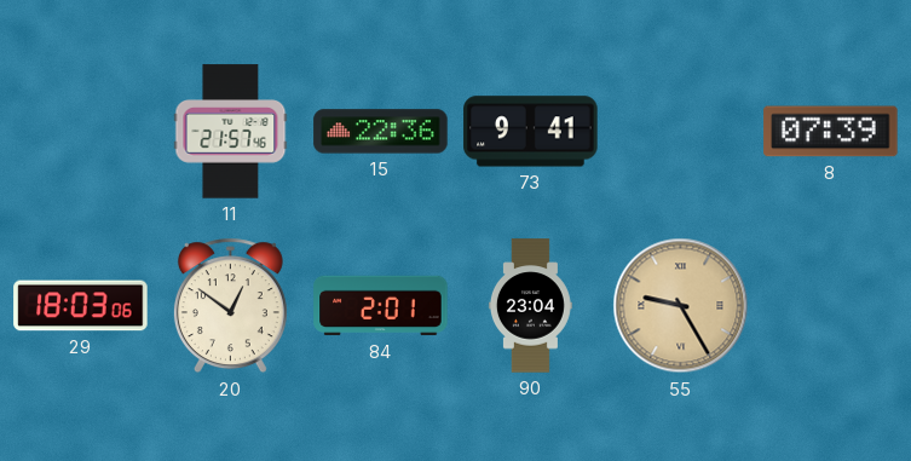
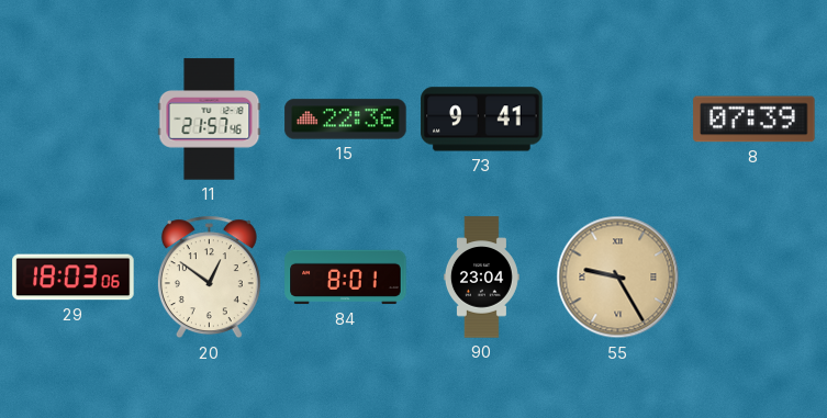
84: 2:01 -> 8:01 (346, 278)
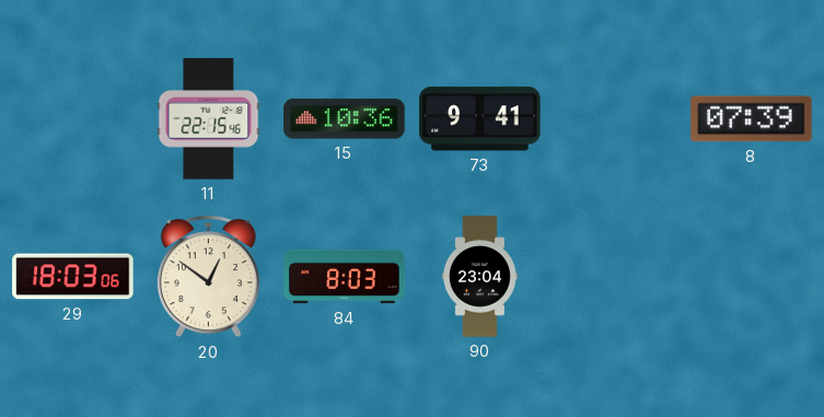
11: 21:57 -> 22:15 (209, 119)
15: 22:36 -> 10:36 (345, 119)
84: 8:01 -> 8:03 (345, 277)
55: 9:25 -> none (618, 278)
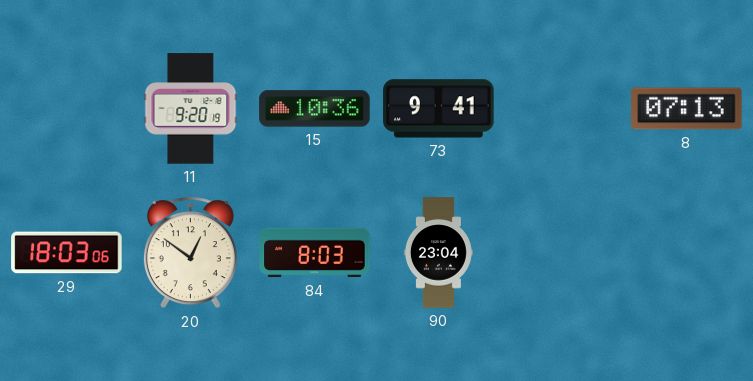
11: 22:15 -> 9:20 (191, 109)
8: 07:39 -> 07:13 (687, 109)
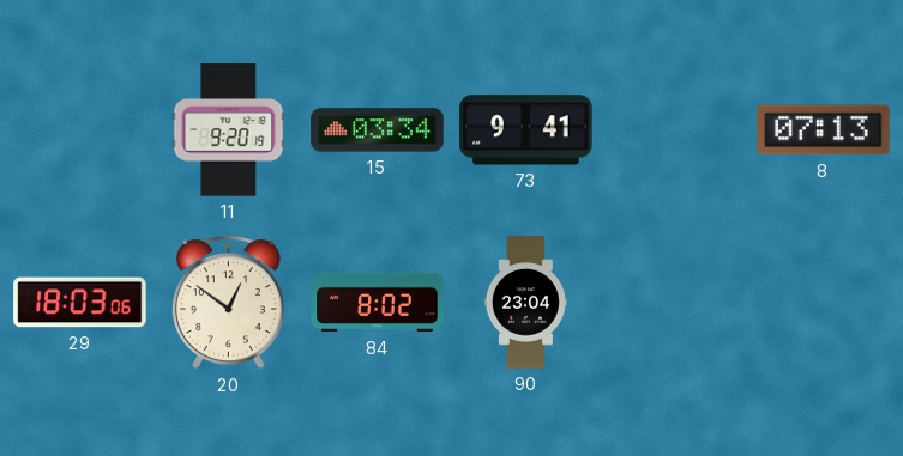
15: 10:36 -> 03:34 (378, 130)
84: 8:03 -> 8:02 (378, 303)
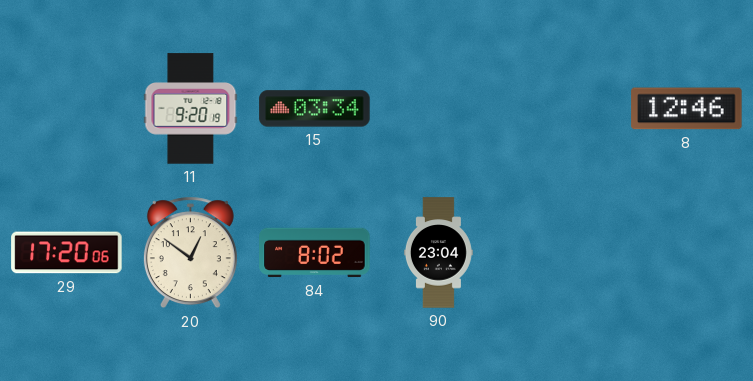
73: 9:41 -> none (526, 130)
8: 07:13 -> 12:46 (687, 109)
29: 18:03 -> 17:20 (67, 253)
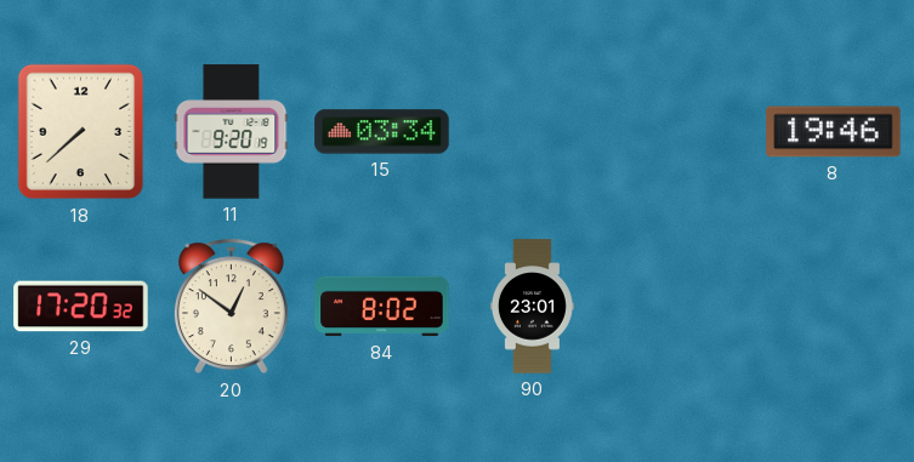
18: none -> 7:38 (81, 132)
8: 12:46 -> 19:46 (834, 132)
29: 17:20:06 -> 17:20:32 (81, 307)
90: 23:04 -> 23:01 (532, 307)
